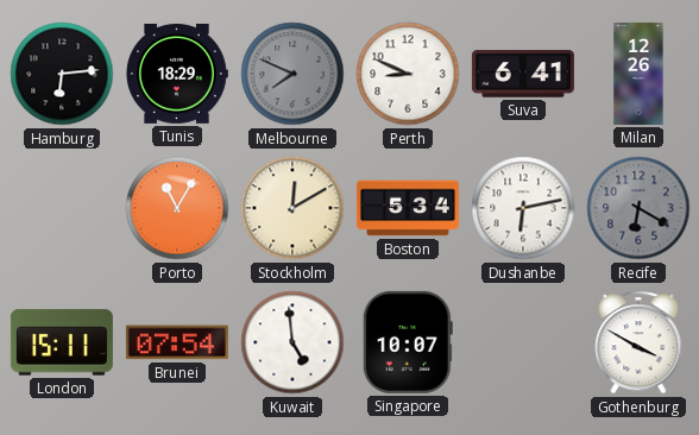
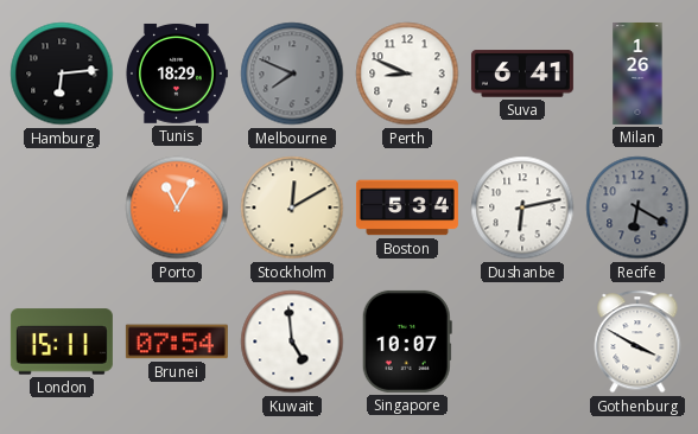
Milan: 12:26 -> 1:26 (637, 74)
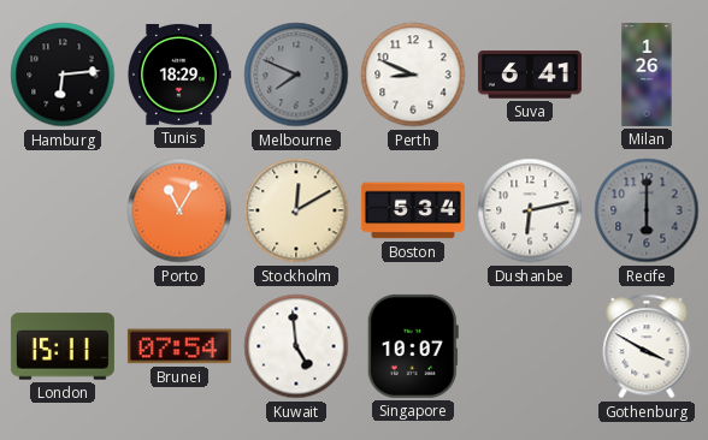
Recife: 6:20 -> 6:00 (647, 210)
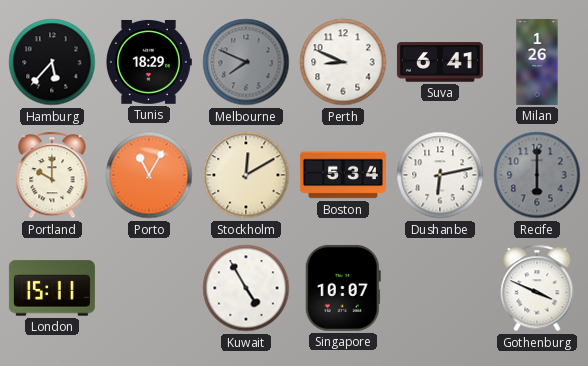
Hamburg: 6:14 -> 5:37 (52, 62)
Portland: none -> 10:00 (52, 175)
Brunei: 07:54 -> none (179, 346)
Kuwait: 4:59 -> 4:55 (246, 288)
Gothenburg: 3:50 -> 3:49 (537, 288)
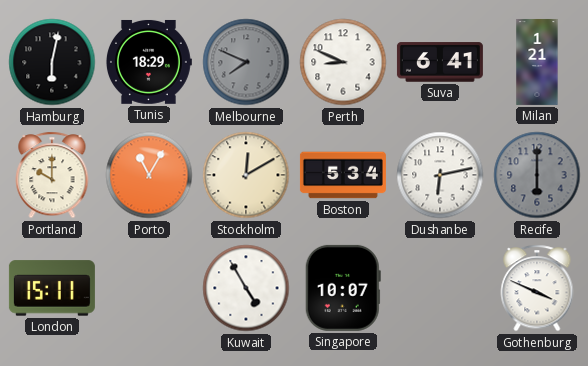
Hamburg: 5:37 -> 6:02 (52, 62)
Milan: 1:26 -> 1:21 (537, 62)
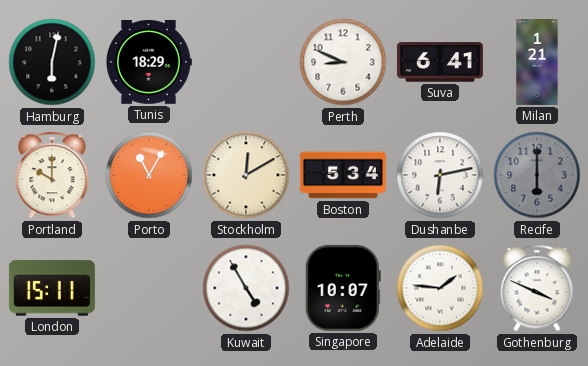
Melbourne: 7:49 -> none (246, 62)
Adelaide: none -> 1:46 (440, 288)
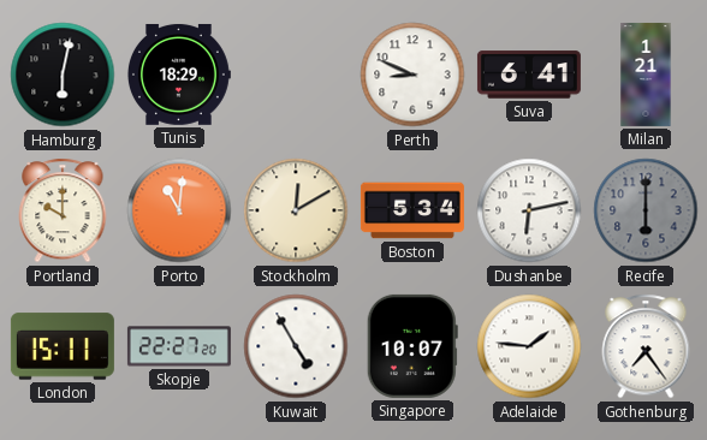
Porto: 11:05 -> 11:01 (179, 210)
Skopje: none -> 22:27 (179, 346)
Gothenburg: 3:49 -> 7:24 (646, 346)
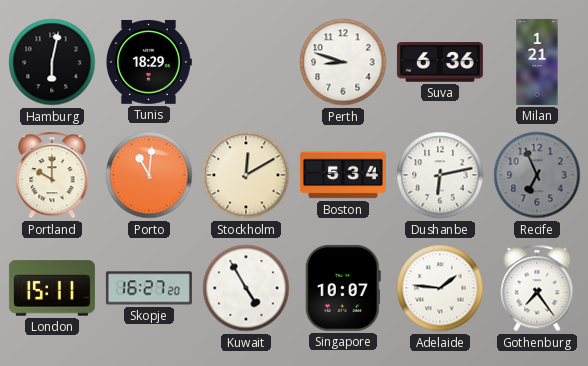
Perth: 8:49 -> 8:48 (343, 62)
Suva: 6:41 -> 6:36 (440, 62)
Recife: 6:00 -> 6:56 (537, 175)
Skopje: 22:27 -> 16:27 (149, 288)
